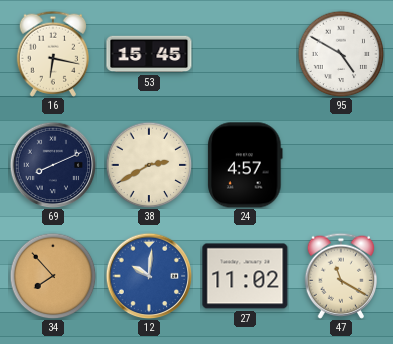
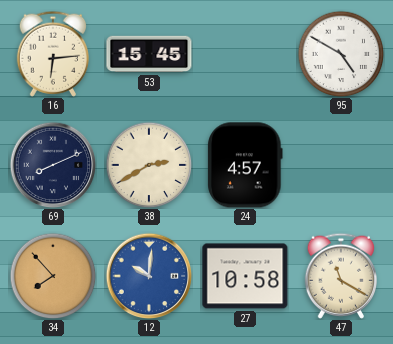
16: 6:17 -> 6:14 (52, 54)
27: 11:02 -> 10:58 (245, 276)
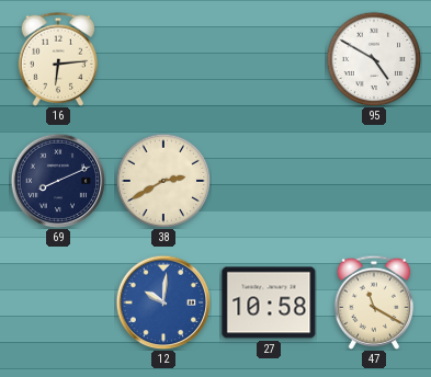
53: 15:45 -> none (149, 54)
24: 4:57 -> none (245, 165)
34: 7:53 -> none (53, 276)
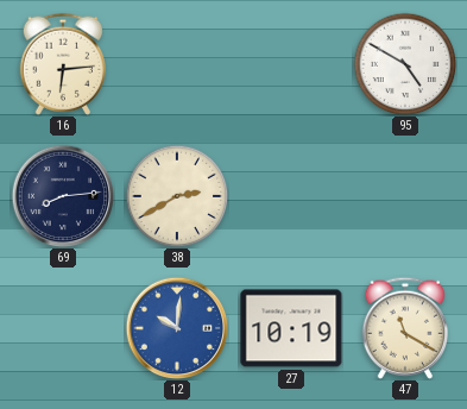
69: 8:11 -> 8:14 (63, 196)
27: 10:58 -> 10:19 (291, 328)
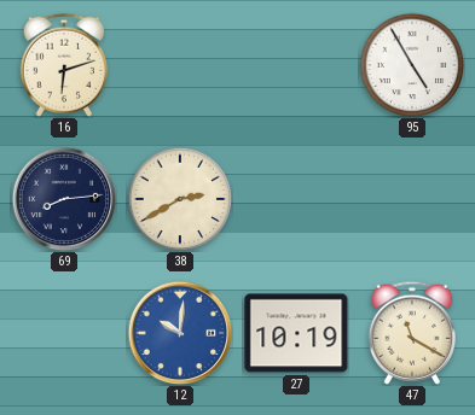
16: 6:14 -> 6:12 (63, 65)
95: 4:50 -> 4:55 (412, 65)
